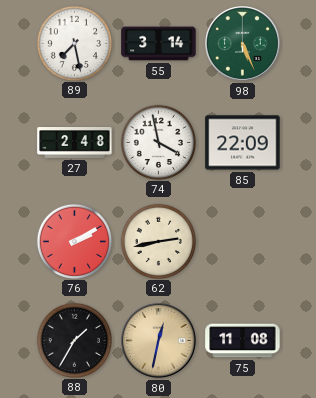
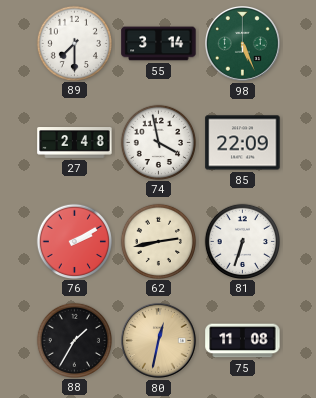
89: 7:28 -> 7:30 (74, 43)
81: none -> 6:33 (242, 241)
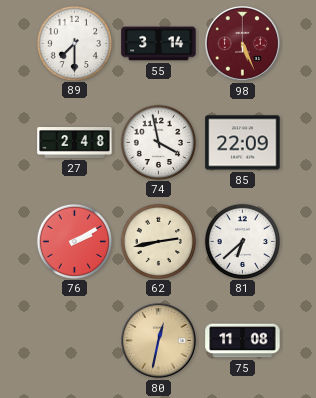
98 dial: green -> burgundy (243, 44)
81: 6:33 -> 6:38 (242, 241)
88: 1:35 -> none (74, 340)
